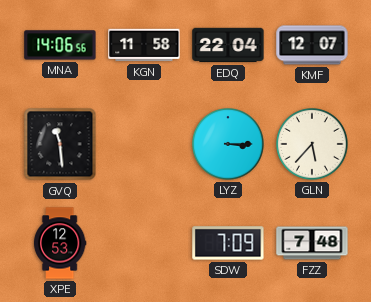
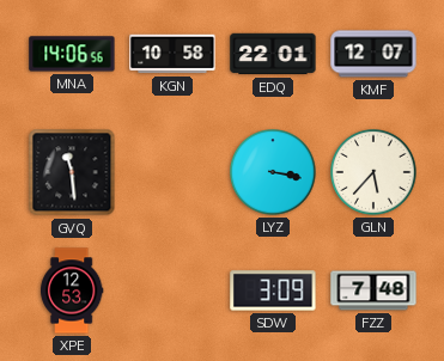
KGN: 11:58 -> 10:58 (172, 54)
EDQ: 22:04 -> 22:01 (273, 54)
LYZ: 3:15 -> 3:17 (274, 173)
SDW: 7:09 -> 3:09 (273, 290)
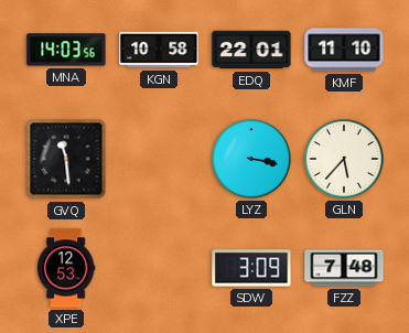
MNA: 14:06 -> 14:03 (66, 50)
KMF: 12:07 -> 11:10 (344, 50)
